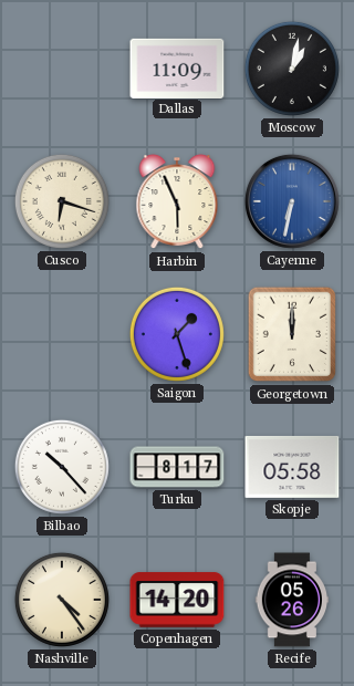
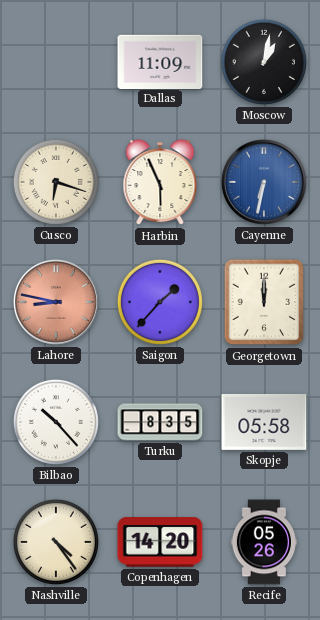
Lahore: none -> 8:47 (56, 302)
Saigon: 1:27 -> 1:37 (160, 302)
Turku: 8:17 -> 8:35 (160, 422)
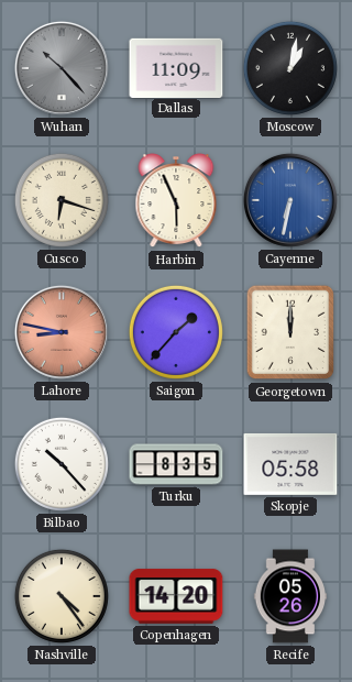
Wuhan: none -> 10:23 (62, 68)
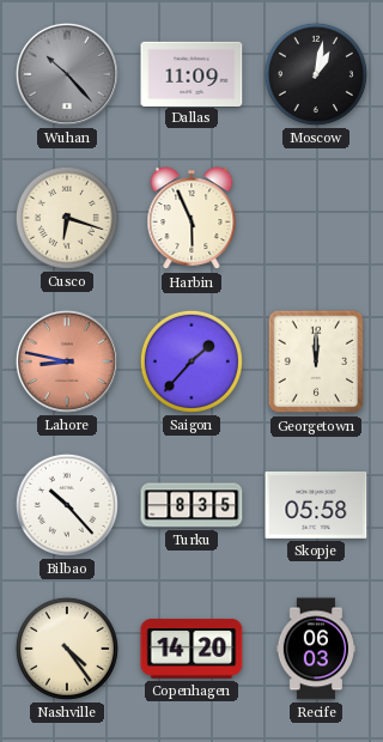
Cayenne: 6:32 -> none (290, 200)
Recife: 05:26 -> 06:03 (315, 649)
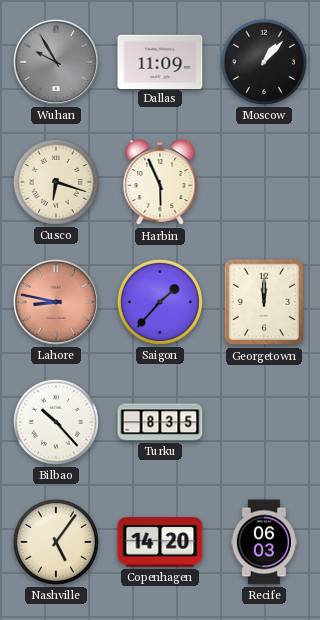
Wuhan: 10:23 -> 9:55 (56, 62)
Moscow: 1:02 -> 1:07 (264, 62)
Skopje: 05:58 -> none (316, 505)
Nashville: 4:24 -> 5:06 (56, 542)
